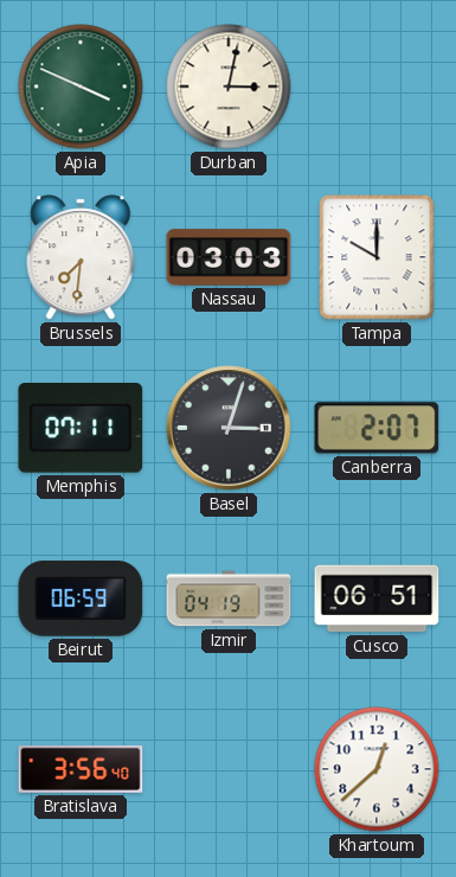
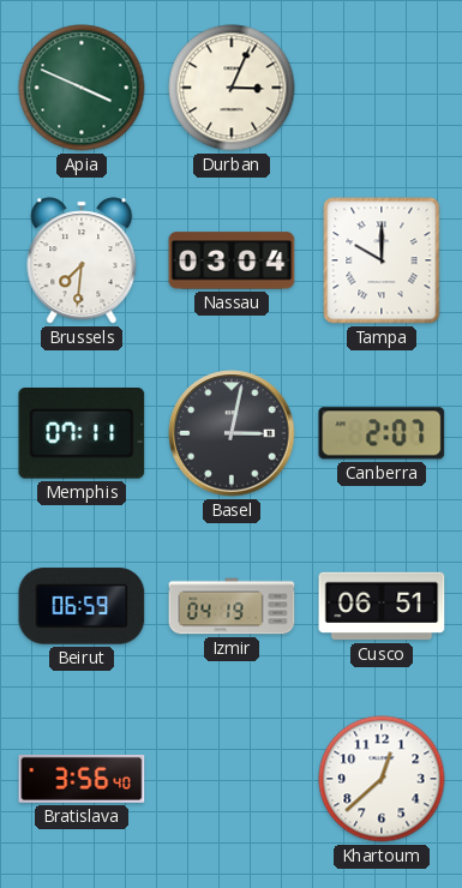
Durban: 3:02 -> 3:04 (232, 88)
Nassau: 03:03 -> 03:04 (232, 260)
Basel: 3:03 -> 3:02 (232, 433)
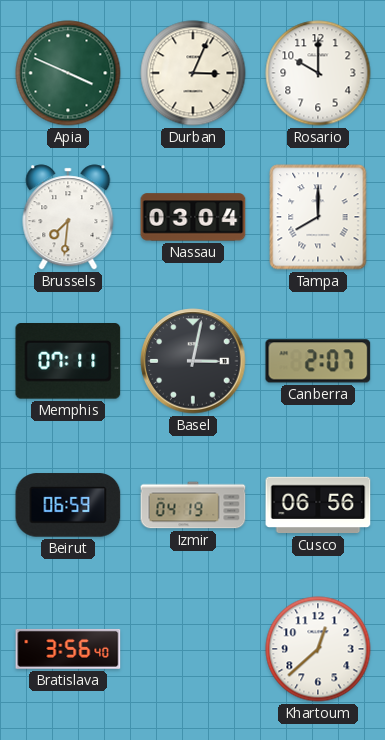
Rosario: none -> 10:00 (318, 73)
Tampa: 10:00 -> 8:00 (318, 217)
Cusco: 06:51 -> 06:56 (318, 505)
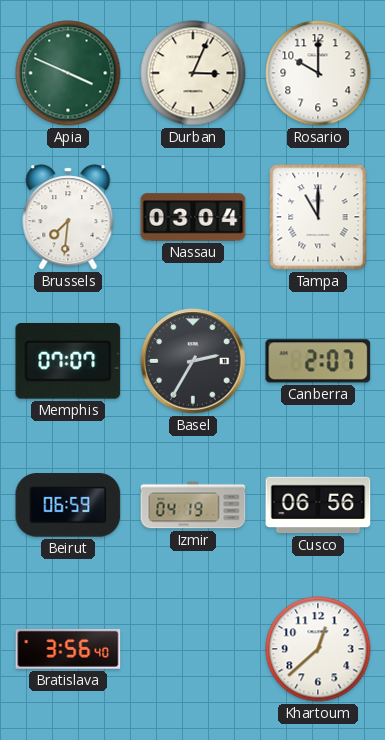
Tampa: 8:00 -> 11:00 (318, 217)
Memphis: 07:11 -> 07:07 (68, 361)
Basel: 3:02 -> 2:35 (193, 361)
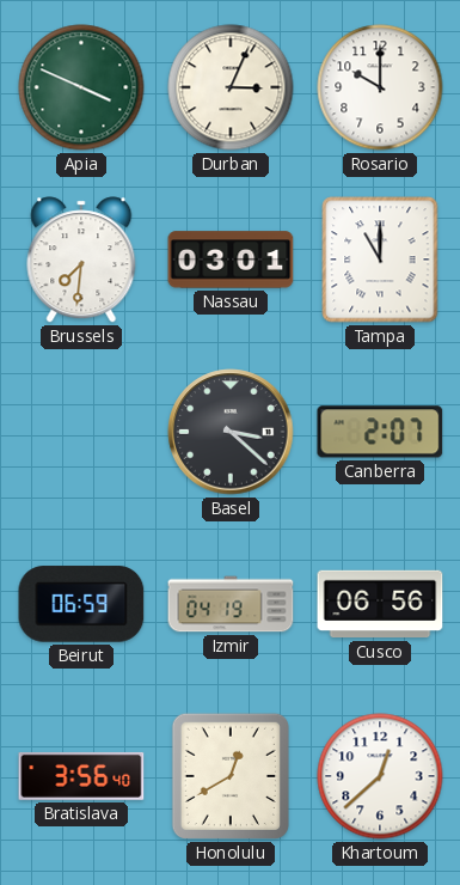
Nassau: 03:04 -> 03:01 (231, 260)
Memphis: 07:07 -> none (68, 361)
Basel: 2:35 -> 3:22 (231, 432)
Honolulu: none -> 12:40 (231, 776)
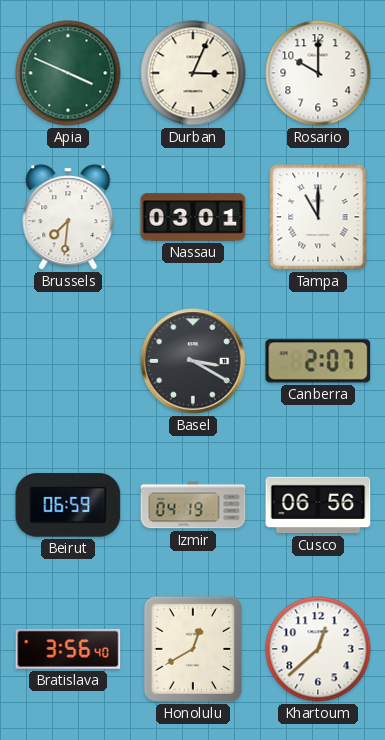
Basel: 3:22 -> 3:20 (193, 361)
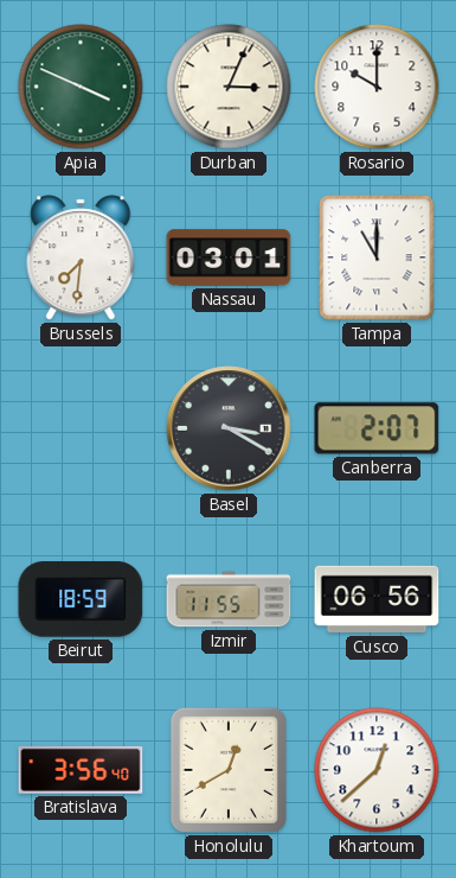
Beirut: 06:59 -> 18:59 (81, 599)
Izmir: 04:19 -> 11:55 (229, 599)
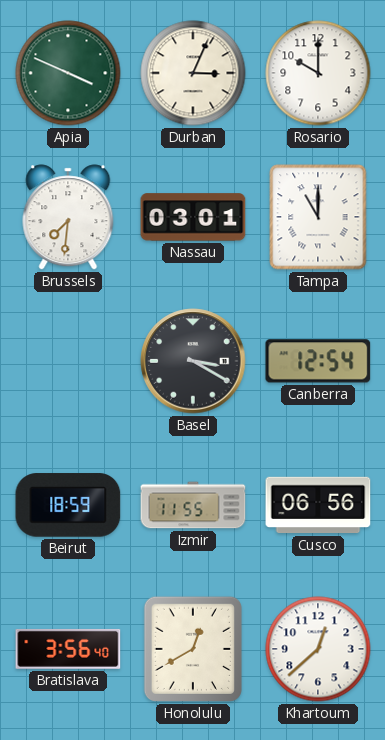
Canberra: 2:07 -> 12:54 (318, 361)
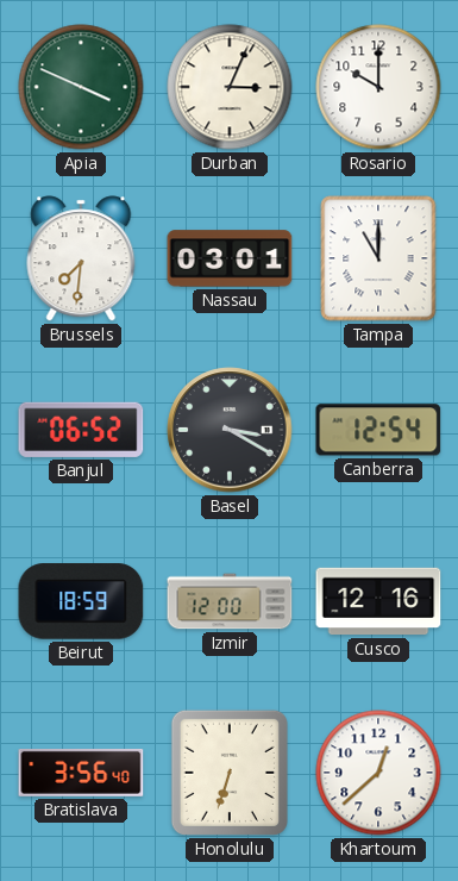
Banjul: none -> 06:52 (81, 430)
Izmir: 11:55 -> 12:00 (230, 601)
Cusco: 06:56 -> 12:16 (378, 601)
Honolulu: 12:40 -> 6:33 (230, 773)
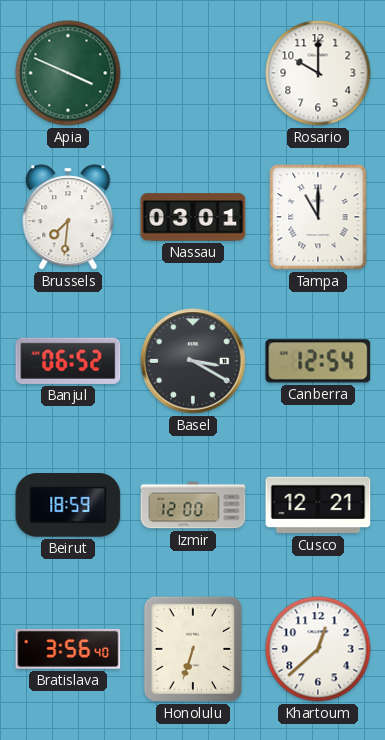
Durban: 3:04 -> none (230, 87)
Cusco: 12:16 -> 12:21 (318, 505)
